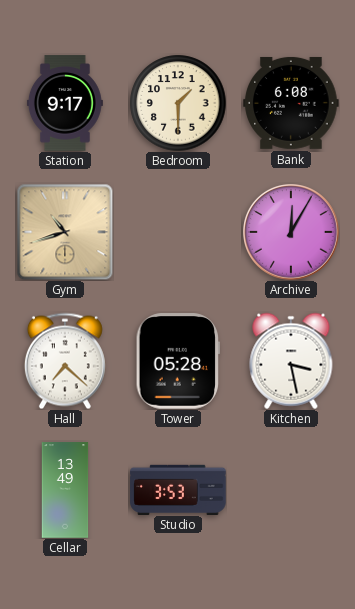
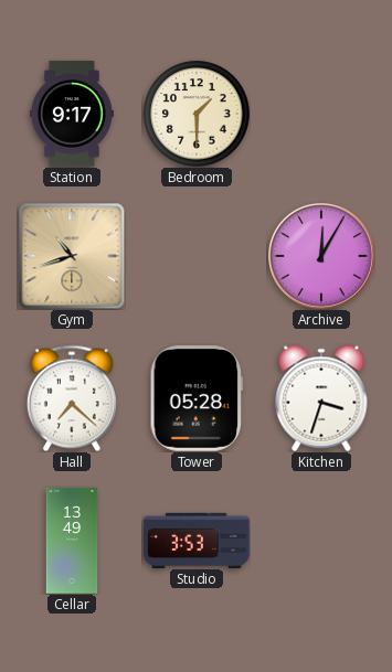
Bank: 6:08 -> none (291, 103)
Kitchen: 3:28 -> 3:33 (321, 398)
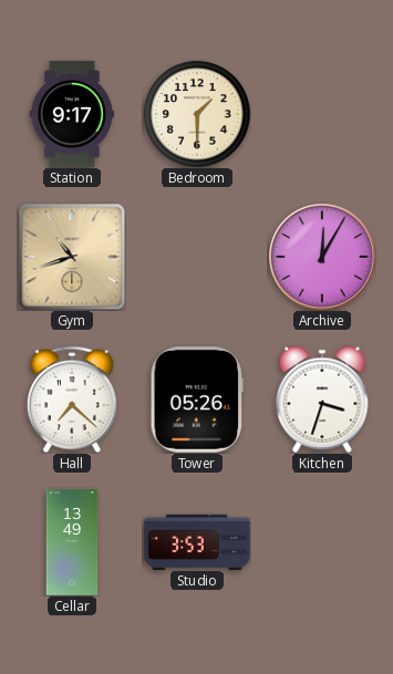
Tower: 05:28 -> 05:26 (196, 400)
